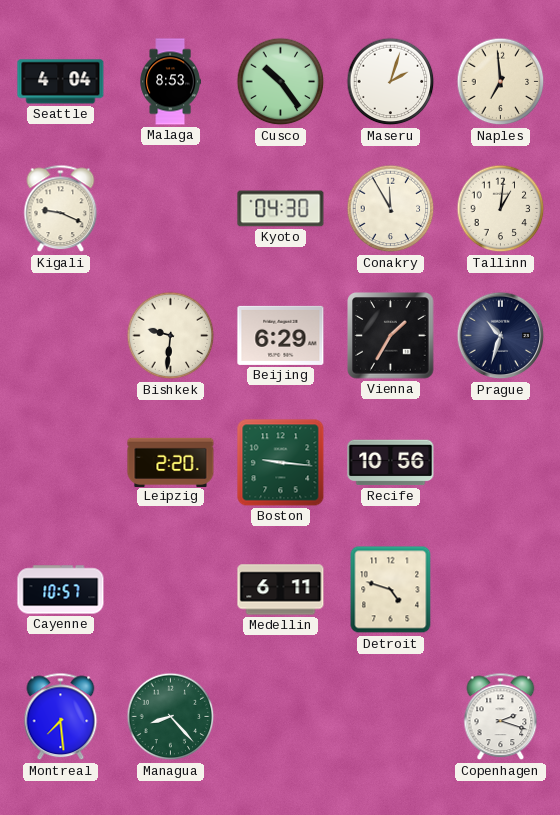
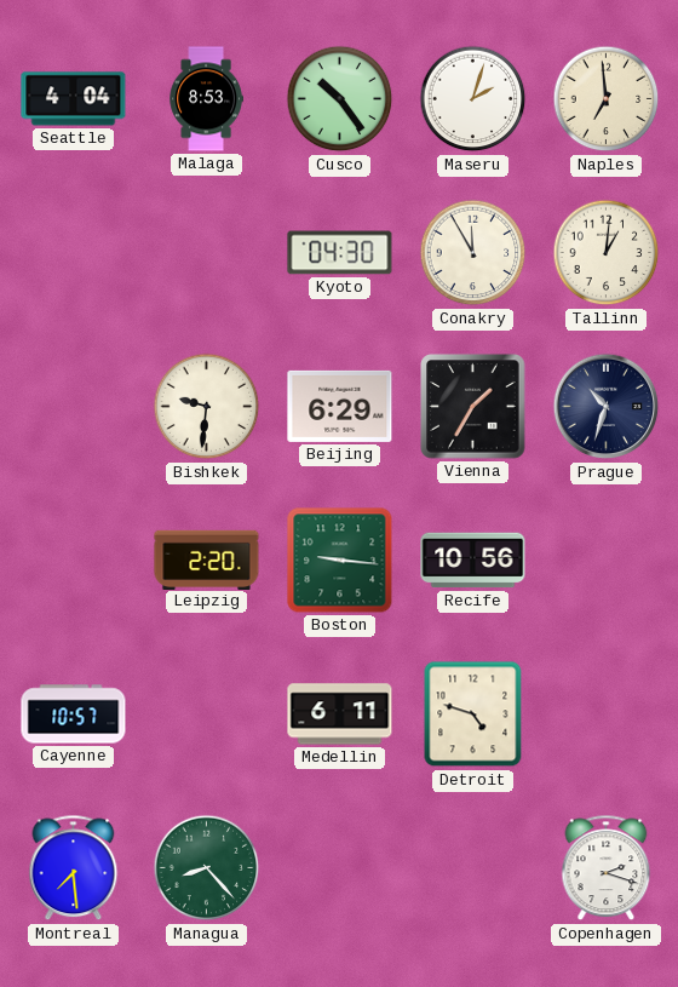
Kigali: 9:19 -> none (61, 209)
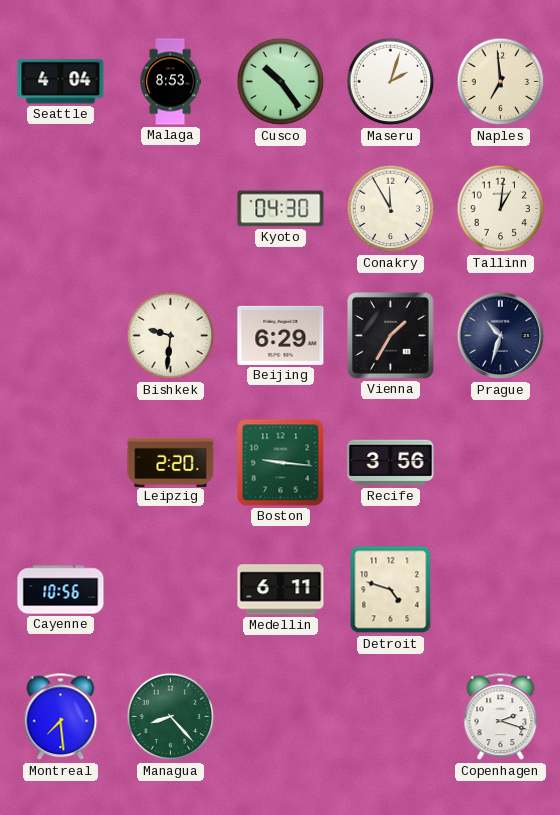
Recife: 10:56 -> 3:56 (391, 463)
Cayenne: 10:57 -> 10:56 (61, 590)
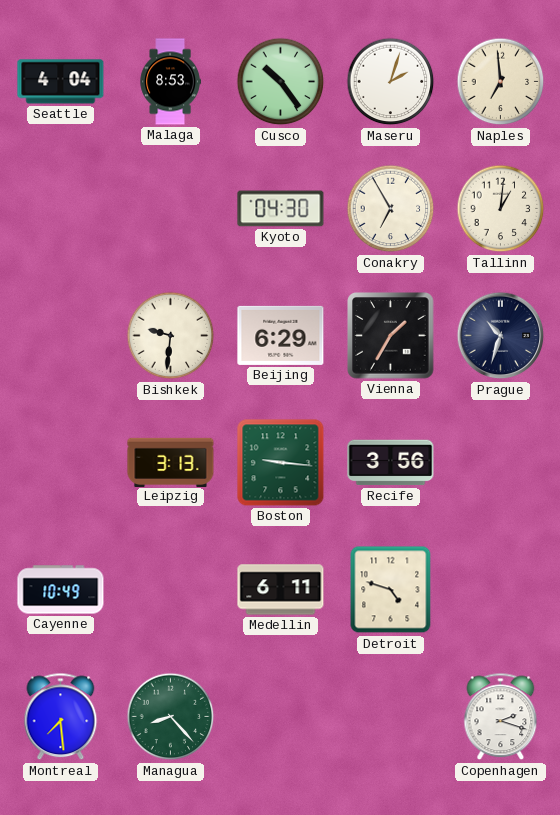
Conakry: 11:55 -> 6:55 (391, 209)
Leipzig: 2:20 -> 3:13 (171, 462)
Cayenne: 10:56 -> 10:49 (61, 590)
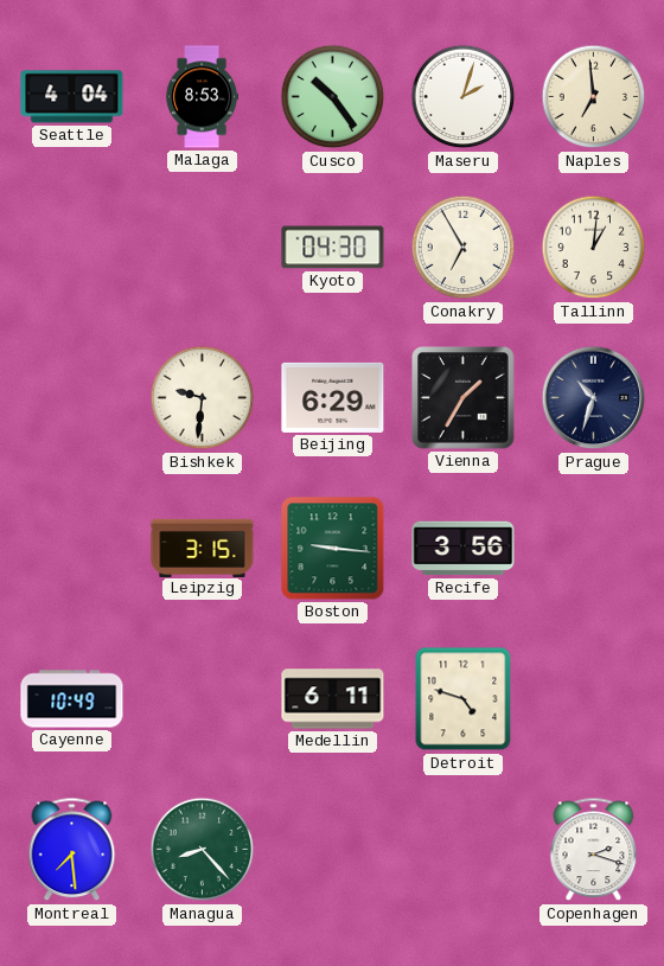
Leipzig: 3:13 -> 3:15 (203, 548)
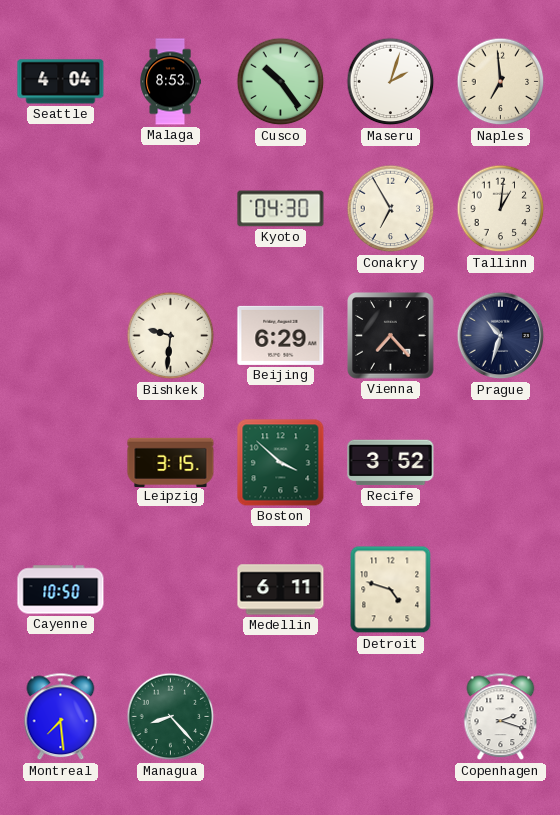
Vienna: 1:35 -> 7:23 (391, 336)
Boston: 9:16 -> 3:52 (281, 463)
Recife: 3:56 -> 3:52 (391, 463)
Cayenne: 10:49 -> 10:50 (61, 590)
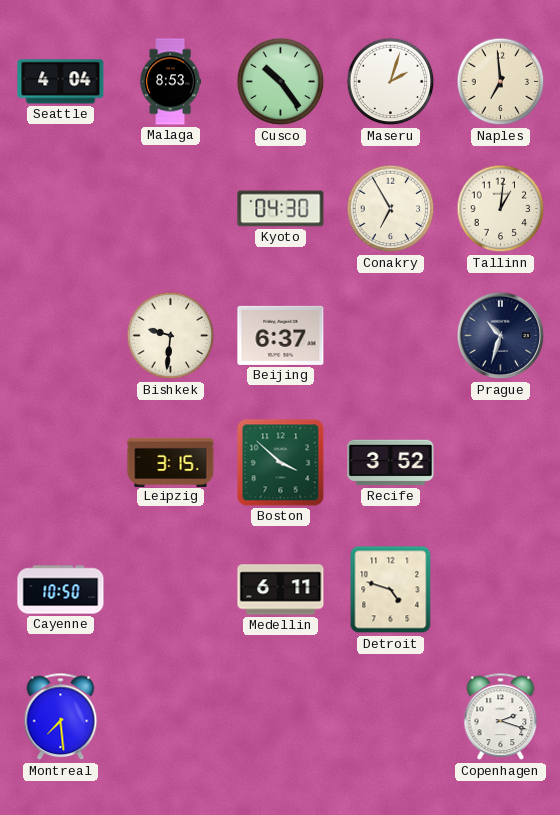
Beijing: 6:29 -> 6:37 (281, 335)
Vienna: 7:23 -> none (391, 336)
Managua: 8:23 -> none (171, 717)
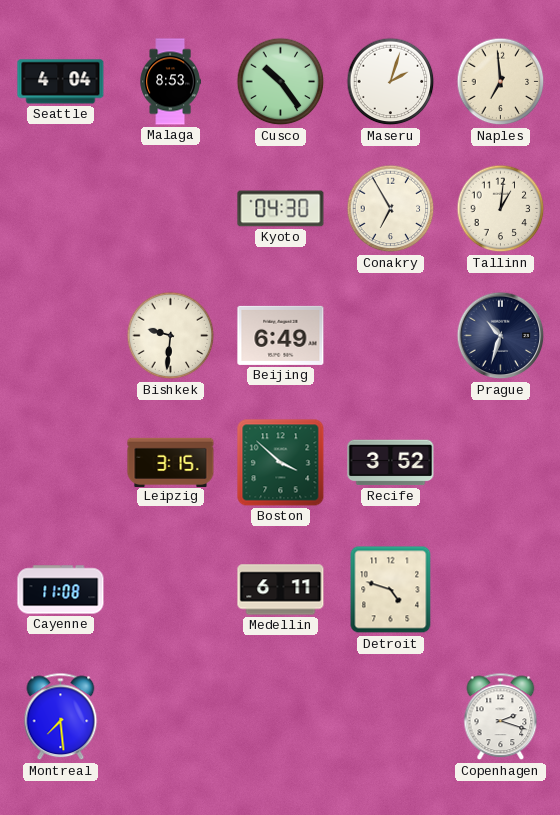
Beijing: 6:37 -> 6:49 (281, 335)
Cayenne: 10:50 -> 11:08 (61, 590)
